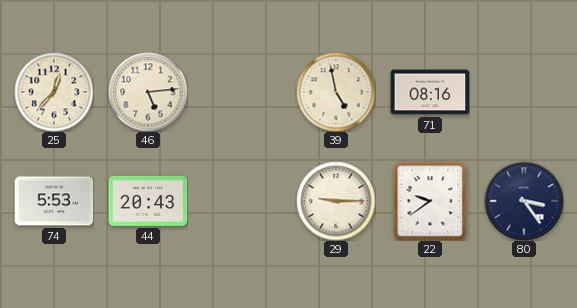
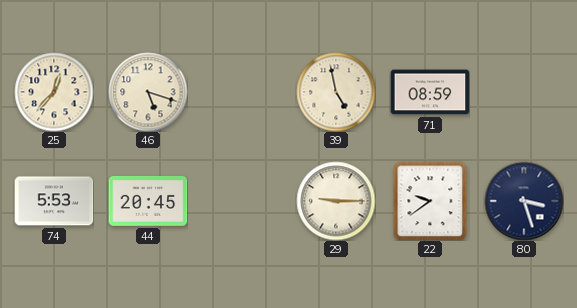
46: 5:14 -> 5:18 (148, 92)
71: 08:16 -> 08:59 (430, 92)
44: 20:43 -> 20:45 (148, 201)
80: 3:24 -> 3:27 (524, 201)
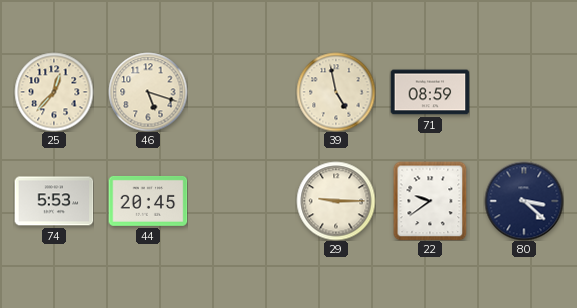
80: 3:27 -> 3:22 (524, 201)
